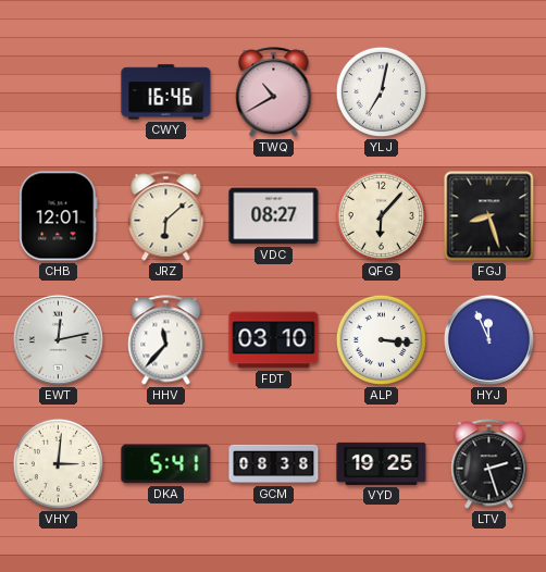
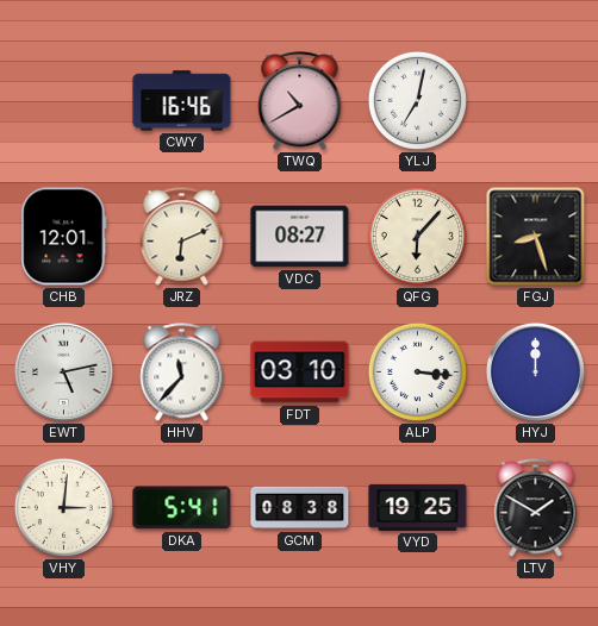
JRZ: 6:08 -> 6:11 (182, 237)
EWT: 12:13 -> 5:13 (63, 371)
HYJ: 11:56 -> 12:00 (535, 371)
LTV: 2:27 -> 1:50 (536, 508)
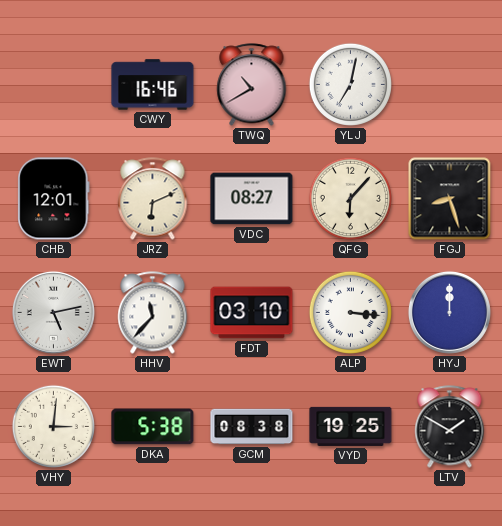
DKA: 5:41 -> 5:38 (153, 427)
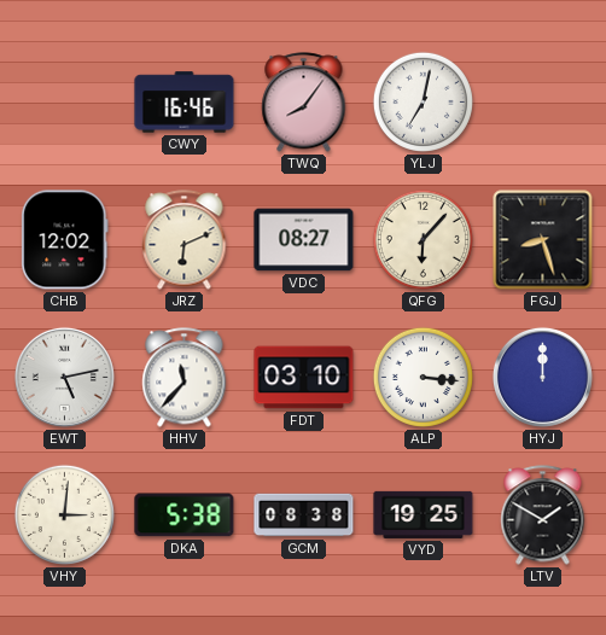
TWQ: 10:40 -> 8:06 (304, 103)
CHB: 12:01 -> 12:02 (65, 240)
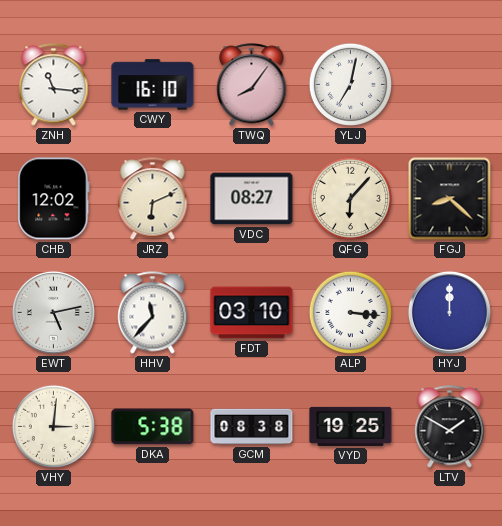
ZNH: none -> 11:16 (54, 85)
CWY: 16:46 -> 16:10 (153, 85)
FGJ: 8:27 -> 8:22 (450, 199)
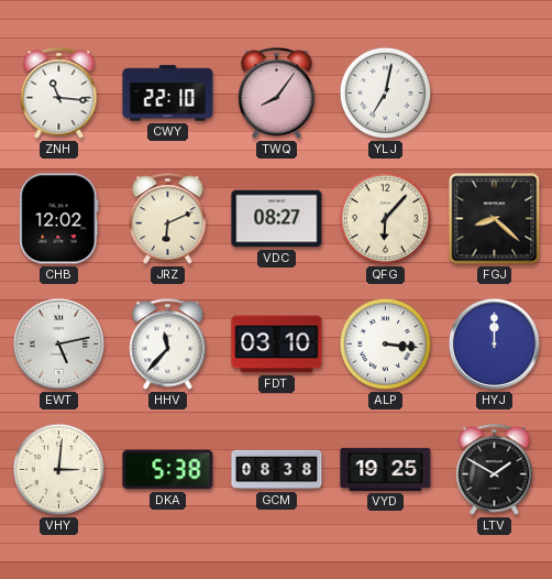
CWY: 16:10 -> 22:10 (168, 94)
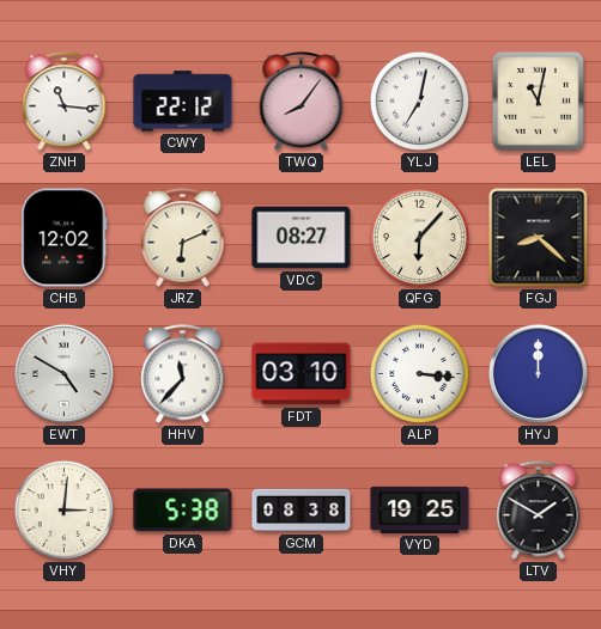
CWY: 22:10 -> 22:12 (183, 102)
LEL: none -> 11:02 (538, 100)
EWT: 5:13 -> 4:50 (63, 373)
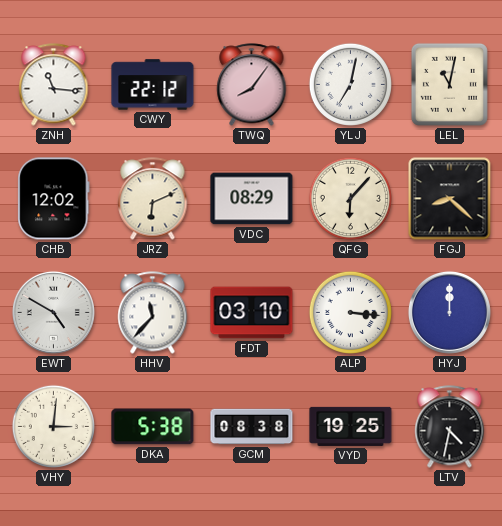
VDC: 08:27 -> 08:29 (252, 199)
LTV: 1:50 -> 4:32 (450, 427)
